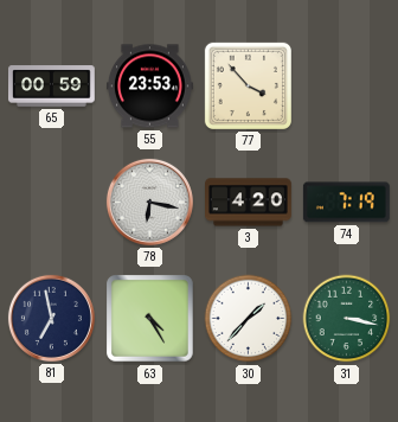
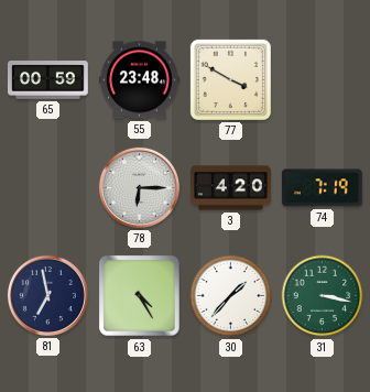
55: 23:53 -> 23:48 (139, 80)
77: 3:53 -> 3:50 (230, 79)
78: 6:17 -> 6:15 (139, 187)
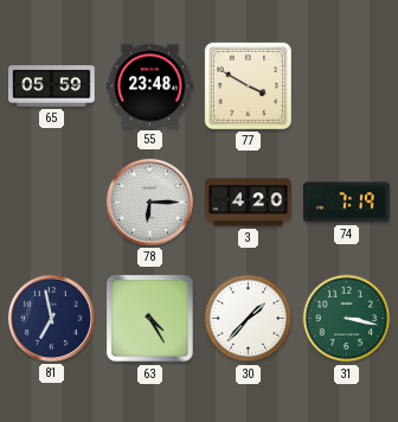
65: 00:59 -> 05:59 (51, 87)
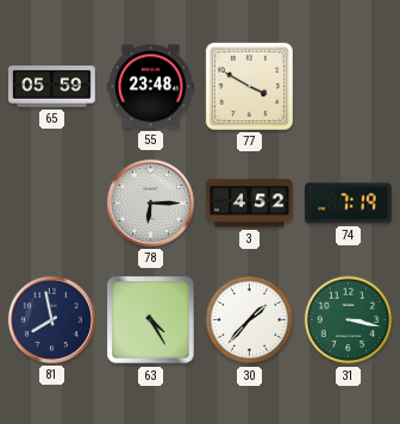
3: 4:20 -> 4:52 (250, 204)
81: 6:58 -> 7:58 (51, 319)
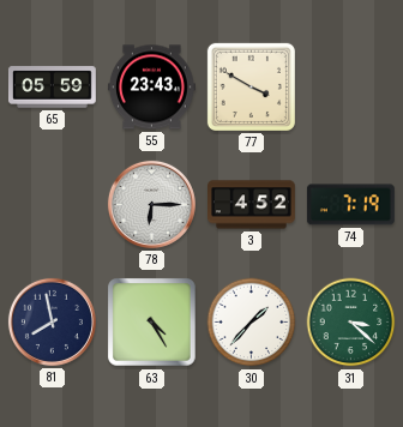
55: 23:48 -> 23:43 (151, 88)
31: 3:17 -> 3:22 (351, 323)
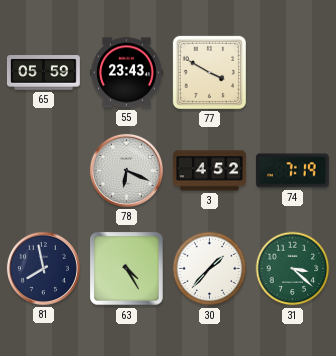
78: 6:15 -> 6:19 (126, 170)
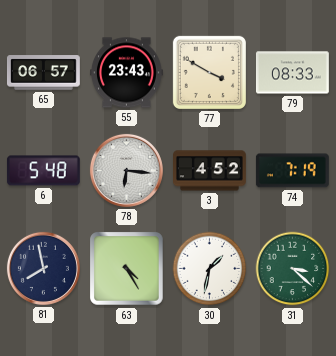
65: 05:59 -> 06:57 (43, 73)
79: none -> 08:33 (292, 73)
6: none -> 5:48 (43, 171)
78: 6:19 -> 6:16 (126, 170)
30: 1:37 -> 1:32 (210, 269)
